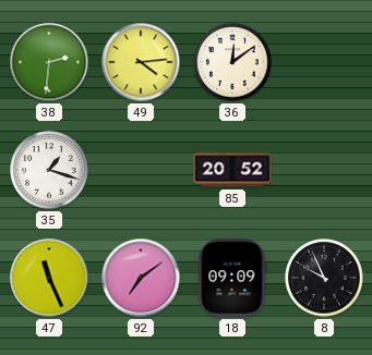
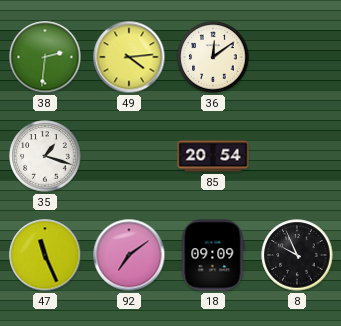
85: 20:52 -> 20:54 (213, 156)
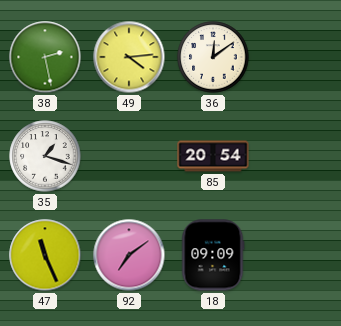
38: 2:31 -> 2:28 (45, 57)
8: 9:56 -> none (297, 255)
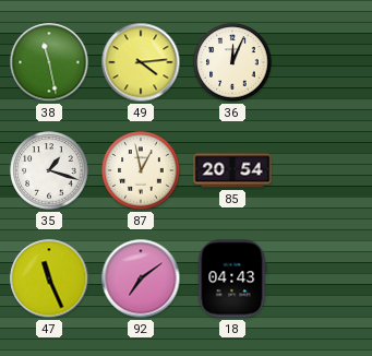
38: 2:28 -> 11:28 (49, 62)
36: 12:09 -> 12:04 (232, 62)
87: none -> 12:58 (141, 170)
18: 09:09 -> 04:43 (232, 278)
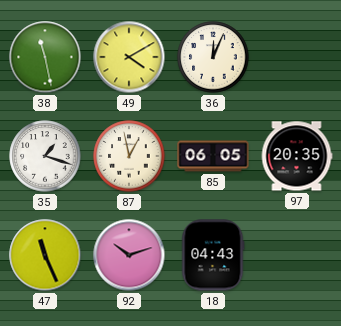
49: 4:14 -> 4:10 (129, 57)
85: 20:54 -> 06:05 (213, 156)
97: none -> 20:35 (297, 156)
92: 7:09 -> 10:12 (129, 255)
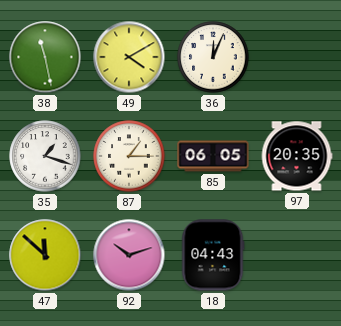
87: 12:58 -> 1:15 (129, 156)
47: 11:26 -> 11:52 (45, 255)
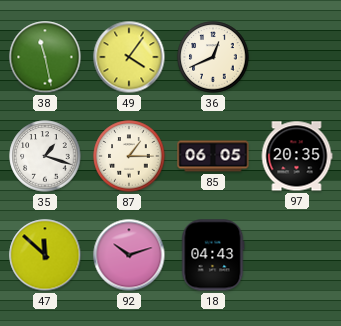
49: 4:10 -> 4:06 (129, 57)
36: 12:04 -> 12:41 (213, 57)
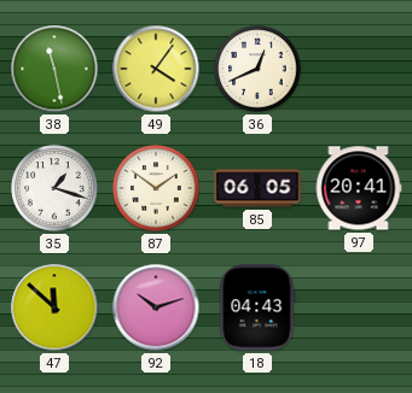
87: 1:15 -> 1:51 (156, 188)
97: 20:35 -> 20:41 (359, 188)
